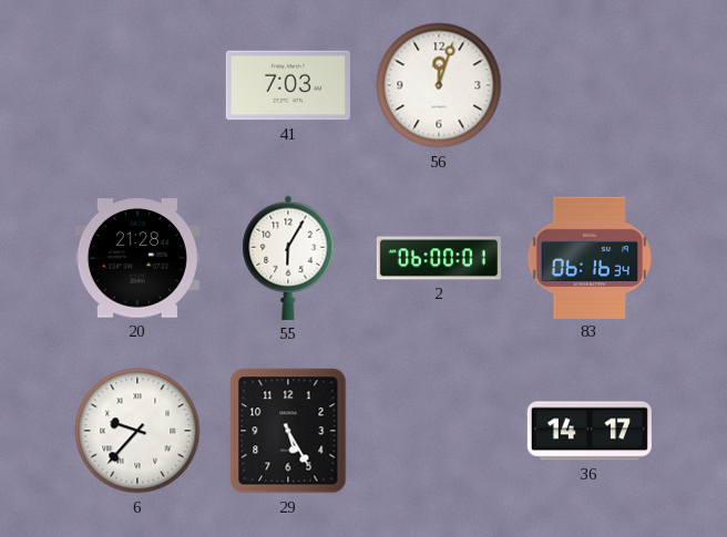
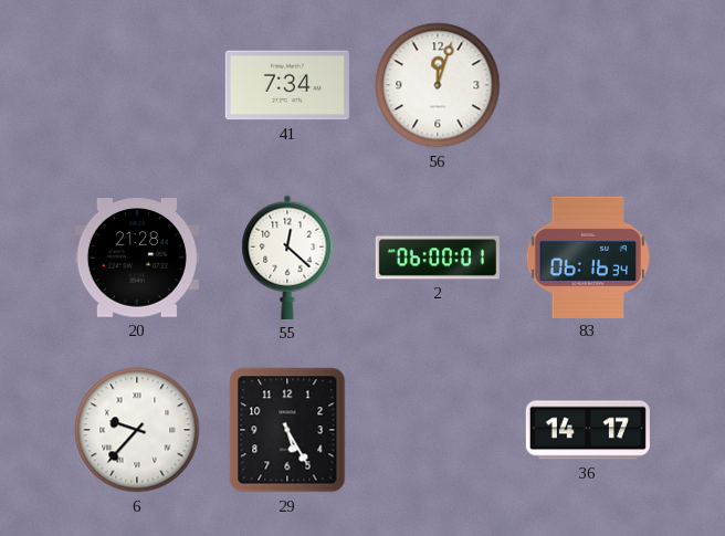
41: 7:03 -> 7:34 (287, 85)
55: 6:05 -> 12:22 (287, 258)
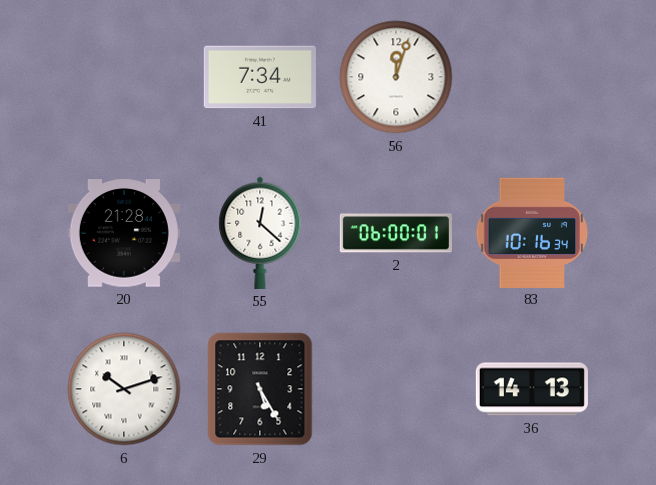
83: 06:16 -> 10:16 (532, 232)
6: 9:37 -> 10:12 (124, 389)
36: 14:17 -> 14:13 (532, 389)
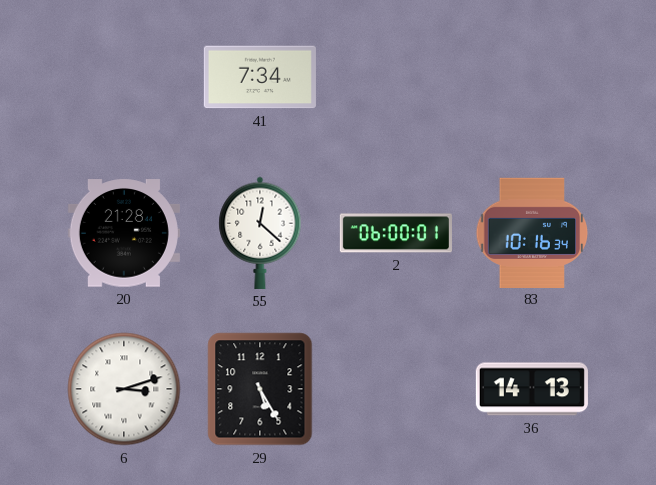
56: 12:03 -> none (396, 77)
6: 10:12 -> 3:12 (124, 389)
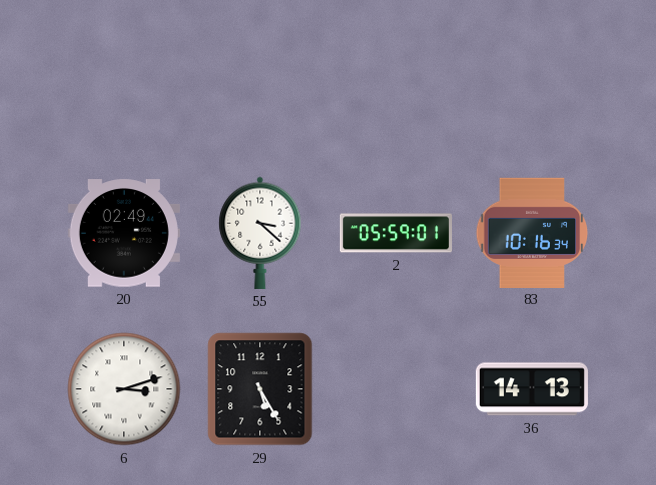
41: 7:34 -> none (260, 77)
20: 21:28 -> 02:49 (124, 233)
55: 12:22 -> 3:22 (260, 233)
2: 06:00 -> 05:59 (396, 233)
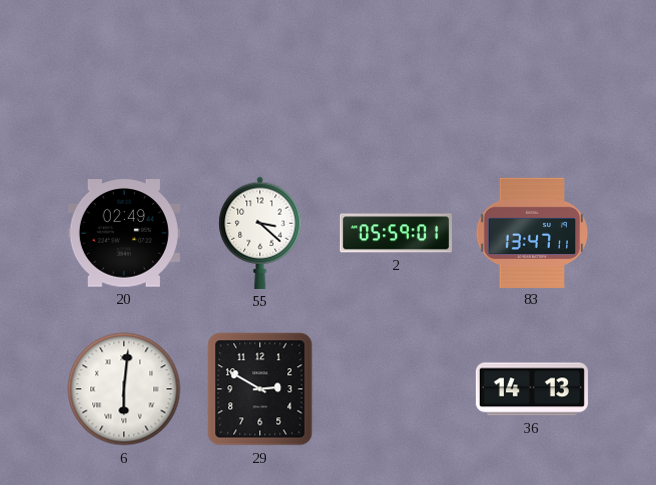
83: 10:16 -> 13:47 (532, 232)
6: 3:12 -> 6:01 (124, 389)
29: 5:25 -> 2:50 (260, 389)
